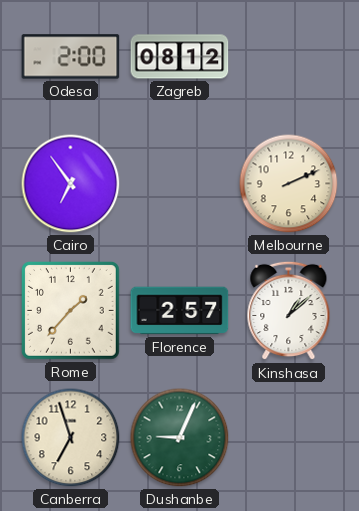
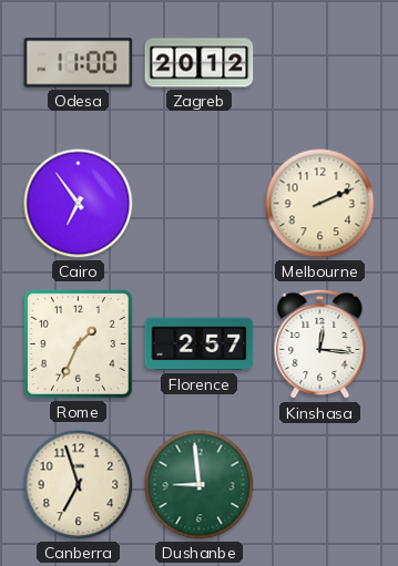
Odesa: 2:00 -> 11:00 (79, 63)
Zagreb: 08:12 -> 20:12 (200, 63)
Rome: 1:37 -> 1:34 (78, 343)
Kinshasa: 1:08 -> 12:16 (320, 344)
Dushanbe: 9:04 -> 8:59 (200, 485)
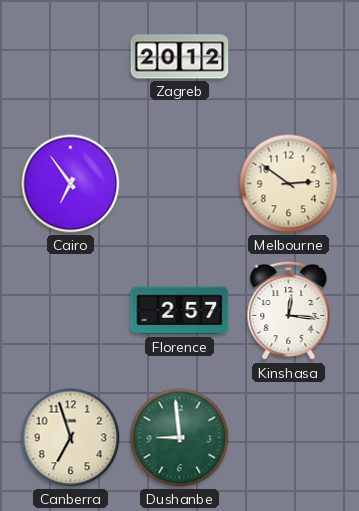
Odesa: 11:00 -> none (79, 63)
Melbourne: 2:11 -> 2:51 (289, 184)
Rome: 1:34 -> none (78, 343)
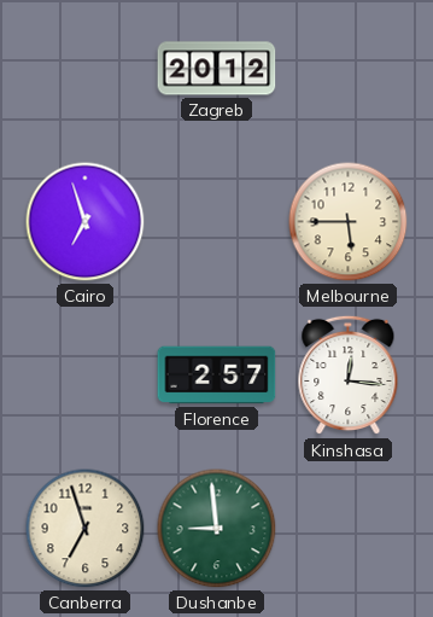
Cairo: 6:54 -> 6:57 (86, 222)
Melbourne: 2:51 -> 5:45 (349, 222)
